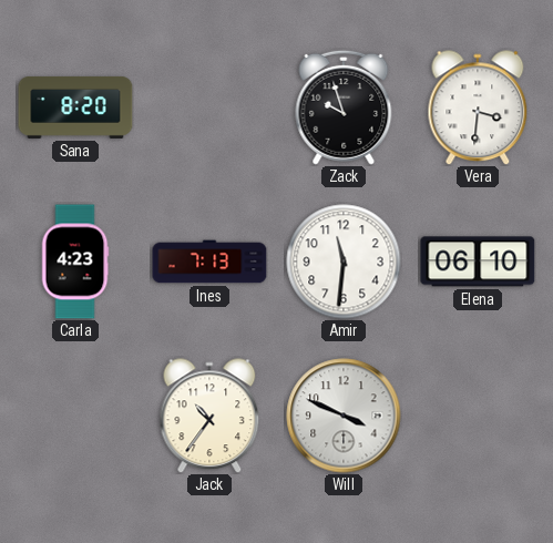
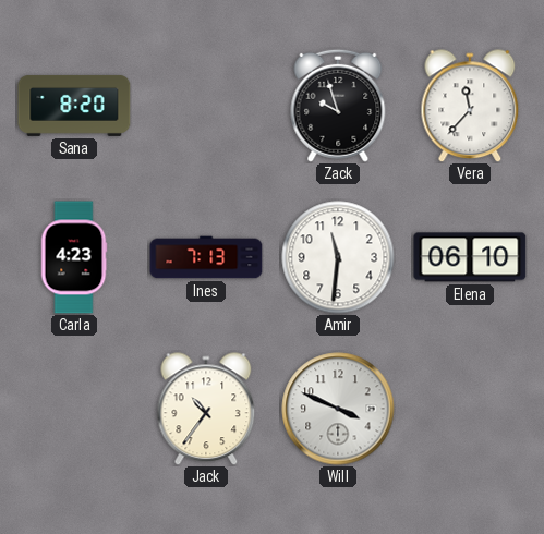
Vera: 3:31 -> 11:37 (470, 106)
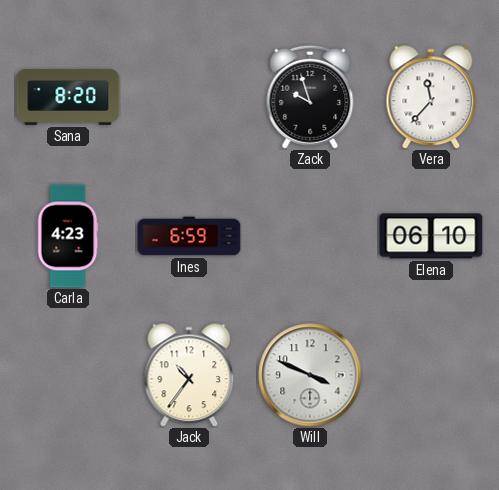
Ines: 7:13 -> 6:59 (189, 236)
Amir: 11:31 -> none (338, 257)
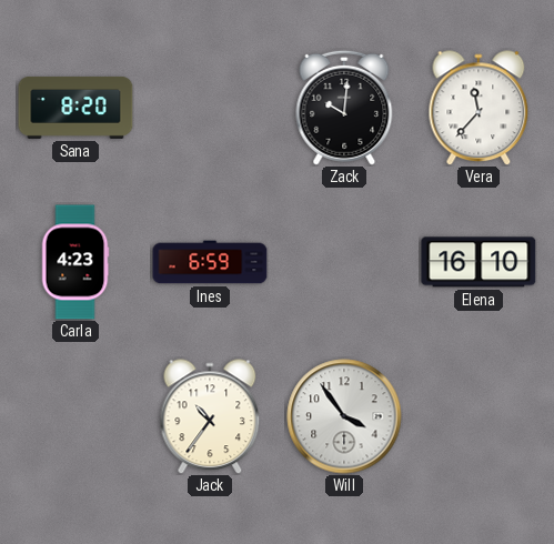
Zack: 9:57 -> 10:01 (344, 108)
Elena: 06:10 -> 16:10 (479, 262)
Will: 3:49 -> 3:54 (344, 416)
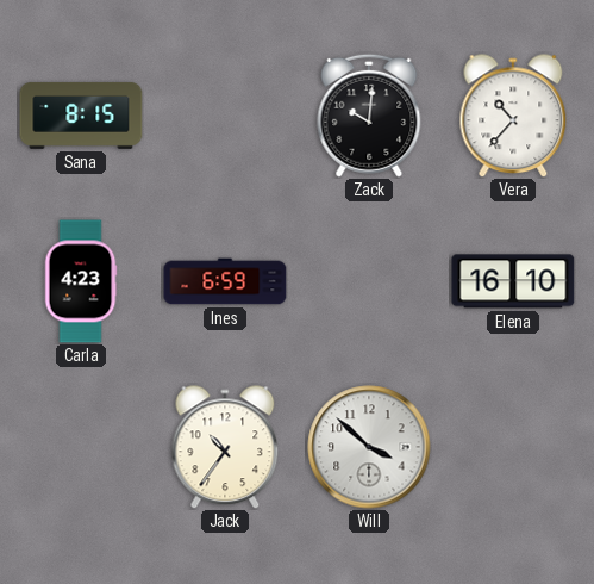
Sana: 8:20 -> 8:15 (81, 116)
Vera: 11:37 -> 10:37 (513, 116)
Will: 3:54 -> 3:52 (369, 447)
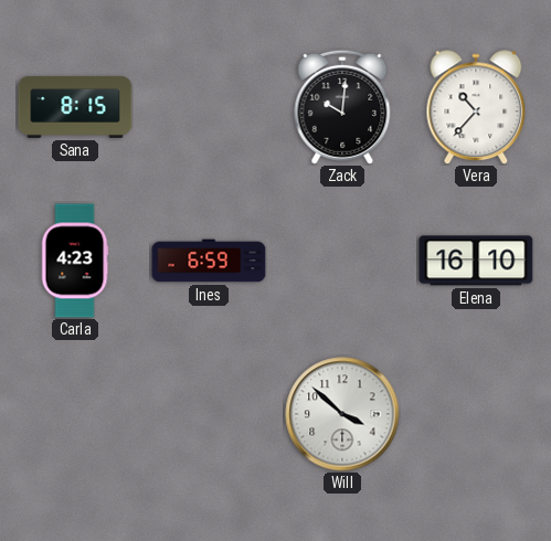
Jack: 10:36 -> none (225, 447)
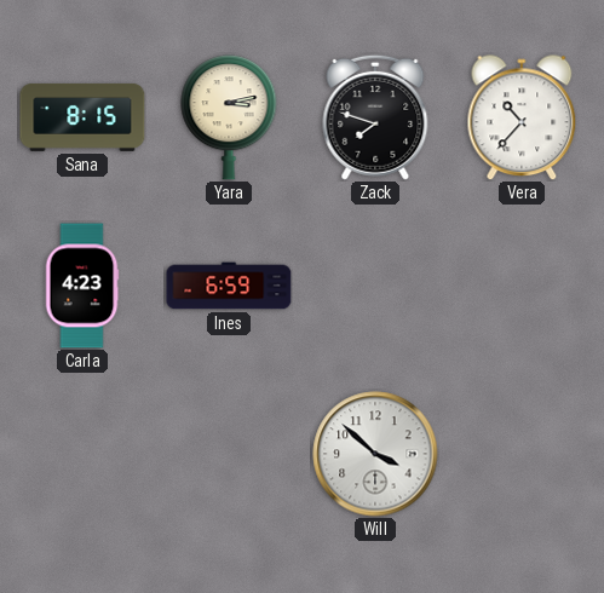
Yara: none -> 3:13 (229, 117)
Zack: 10:01 -> 7:48 (375, 117)
Elena: 16:10 -> none (476, 261)
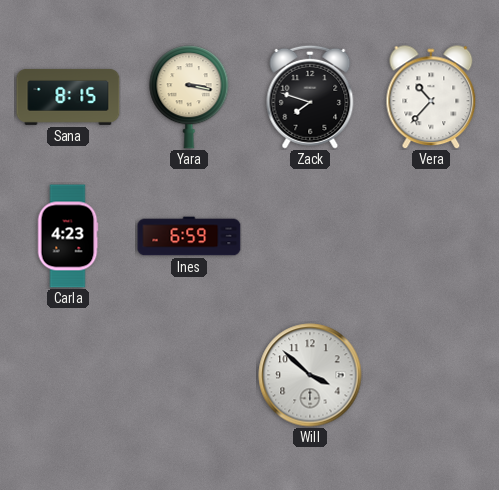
Yara: 3:13 -> 3:17 (189, 97)
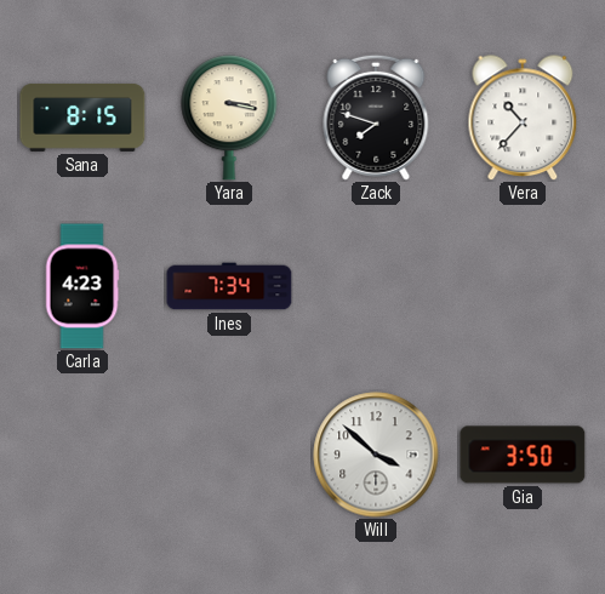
Ines: 6:59 -> 7:34 (229, 286)
Gia: none -> 3:50 (523, 455)
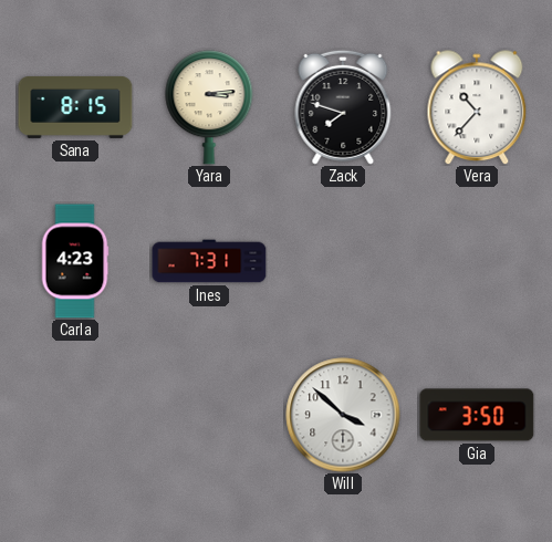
Yara: 3:17 -> 3:14 (209, 107)
Ines: 7:34 -> 7:31 (209, 261)
